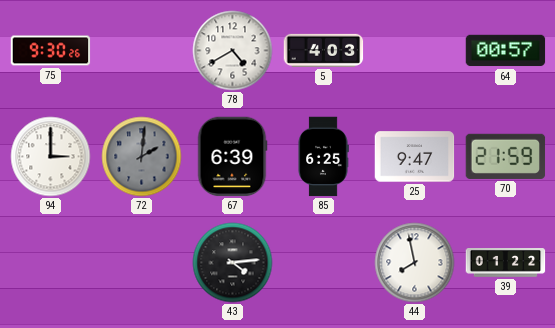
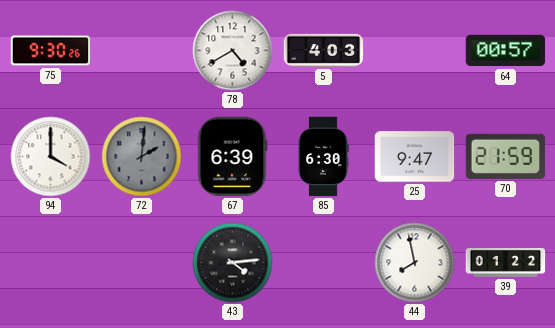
94: 3:00 -> 4:00 (51, 157)
85: 6:25 -> 6:30 (323, 157)
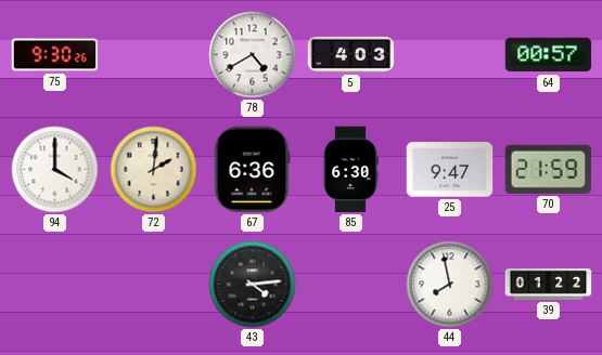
72 dial: grey -> cream (154, 170)
67: 6:39 -> 6:36 (252, 170)
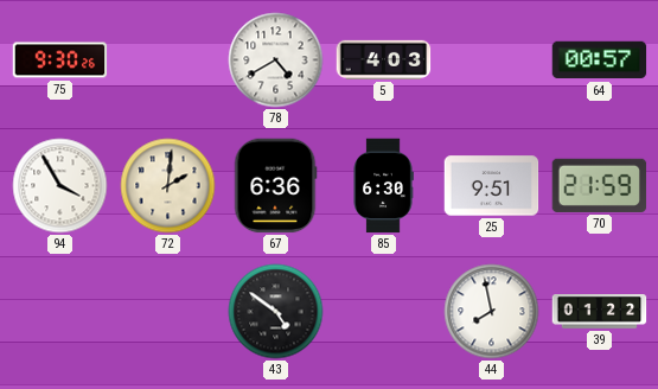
94: 4:00 -> 3:55 (60, 186)
25: 9:47 -> 9:51 (492, 186)
43: 4:14 -> 4:51 (276, 312)
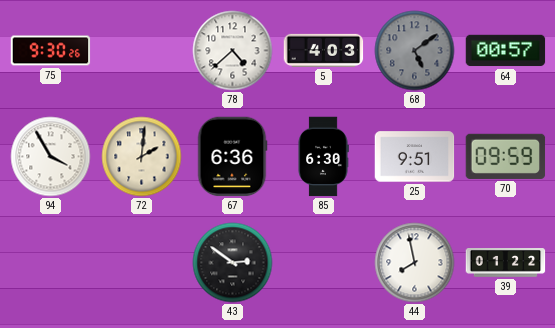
78: 4:40 -> 4:38 (233, 51)
68: none -> 5:09 (415, 51)
70: 21:59 -> 09:59 (506, 156)
43: 4:51 -> 2:51 (233, 263)
